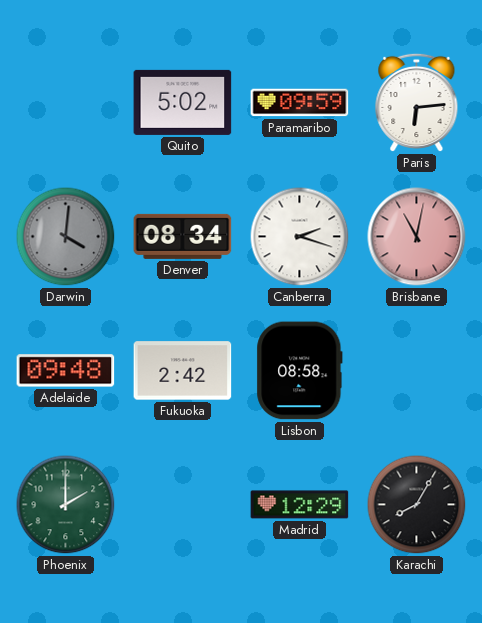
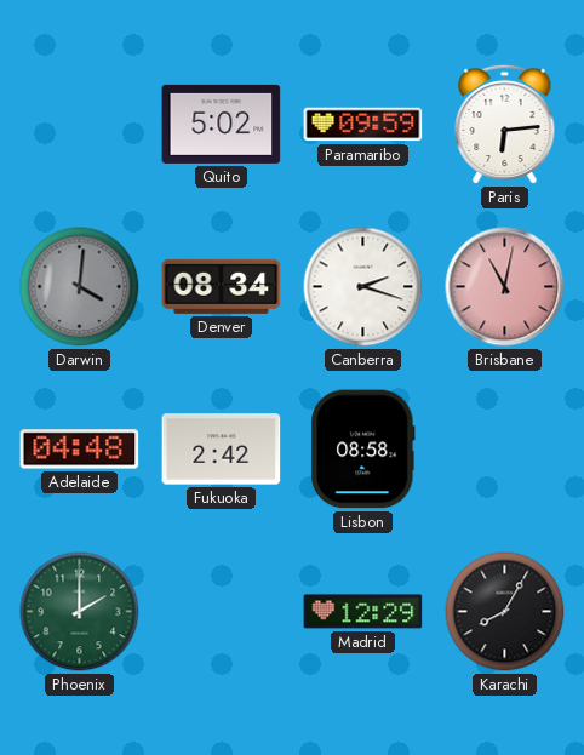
Adelaide: 09:48 -> 04:48 (80, 450)
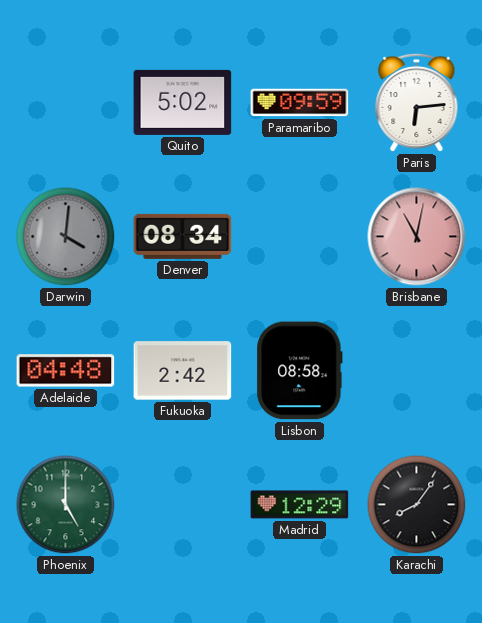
Canberra: 2:18 -> none (363, 287)
Phoenix: 2:00 -> 5:00 (66, 505)
Karachi: 8:05 -> 8:06 (417, 505)
